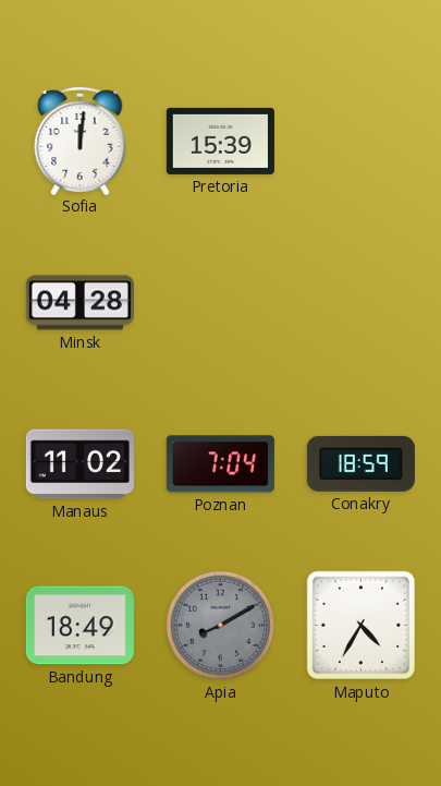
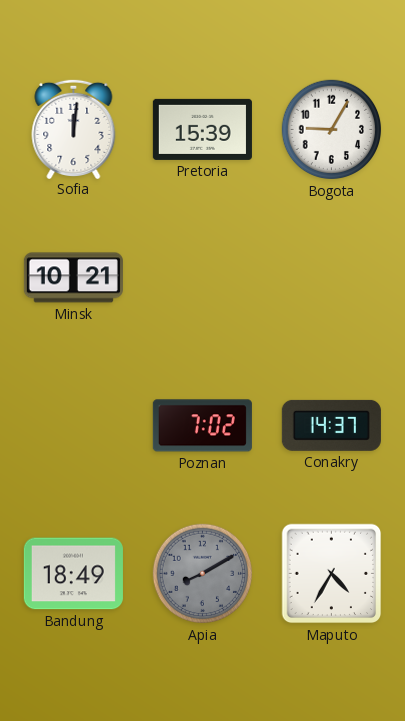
Bogota: none -> 9:05 (332, 130)
Minsk: 04:28 -> 10:21 (73, 278)
Manaus: 11:02 -> none (79, 464)
Poznan: 7:04 -> 7:02 (202, 426)
Conakry: 18:59 -> 14:37 (331, 425)
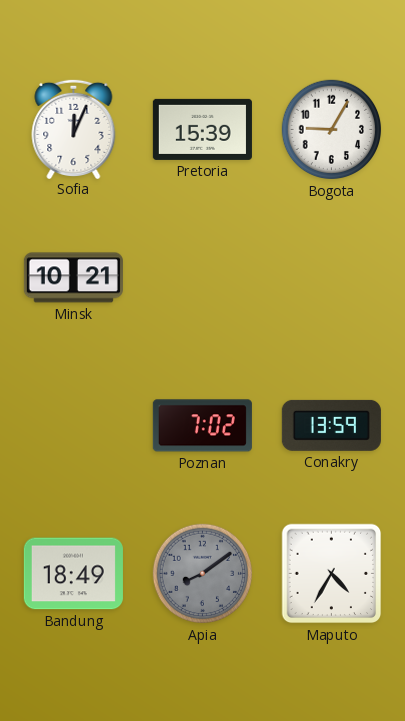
Sofia: 12:01 -> 12:04 (74, 128)
Conakry: 14:37 -> 13:59 (331, 425)
Apia: 8:10 -> 8:09 (203, 574)
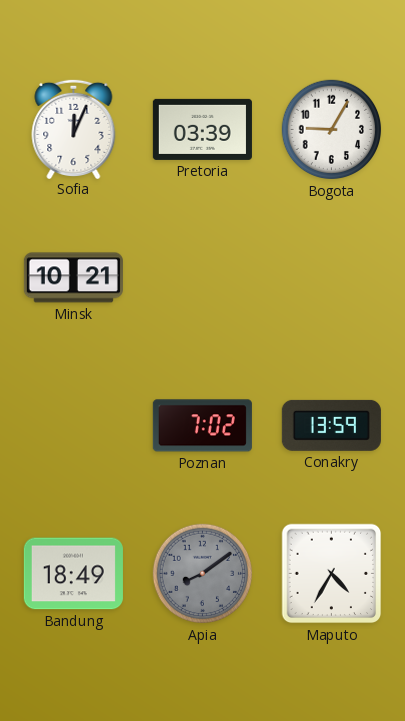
Pretoria: 15:39 -> 03:39 (202, 129)
